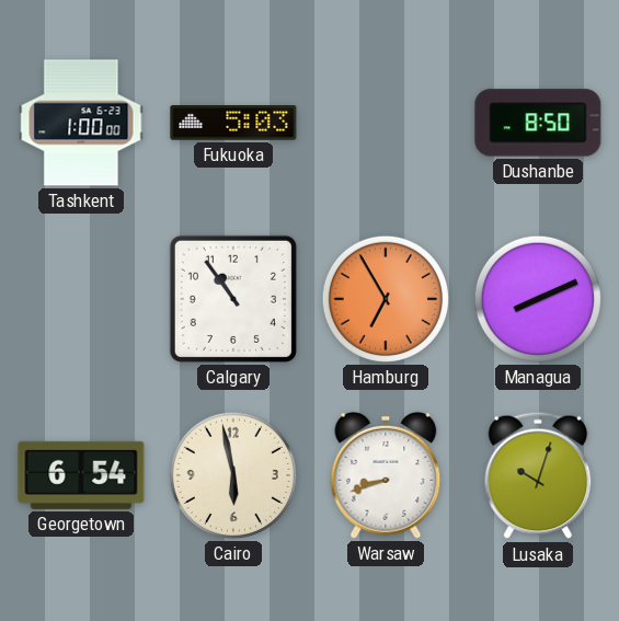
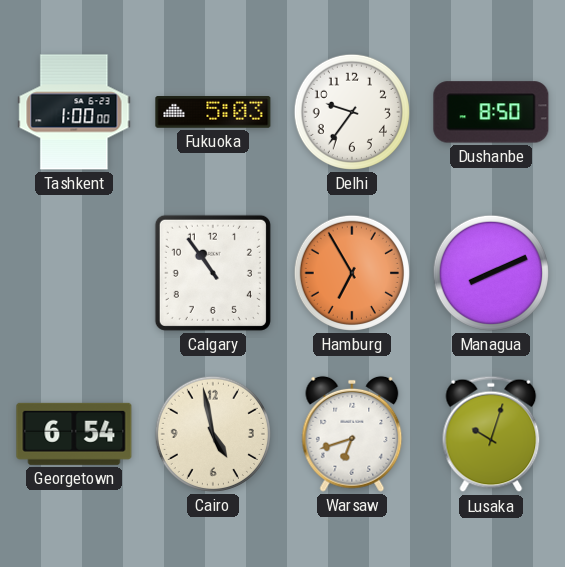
Delhi: none -> 9:36 (352, 112)
Cairo: 5:58 -> 4:58 (213, 434)
Warsaw: 8:42 -> 6:42 (352, 434)
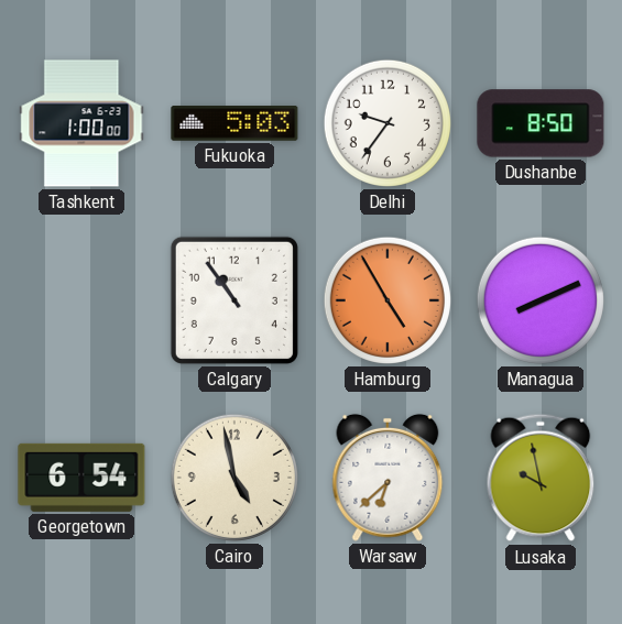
Hamburg: 6:55 -> 4:55 (388, 300)
Warsaw: 6:42 -> 6:38 (388, 478)
Lusaka: 10:03 -> 9:58 (541, 478)
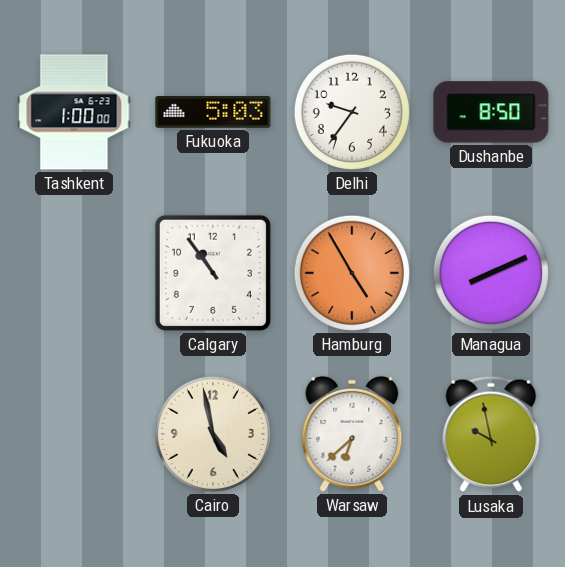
Georgetown: 6:54 -> none (81, 478)
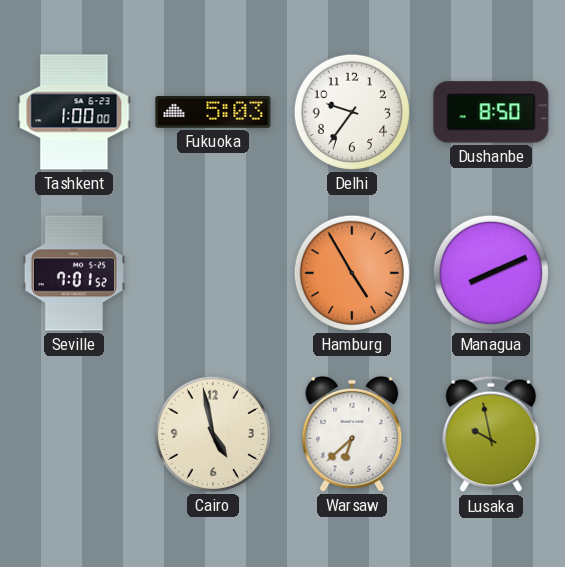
Seville: none -> 7:01 (74, 273)
Calgary: 10:54 -> none (213, 273)
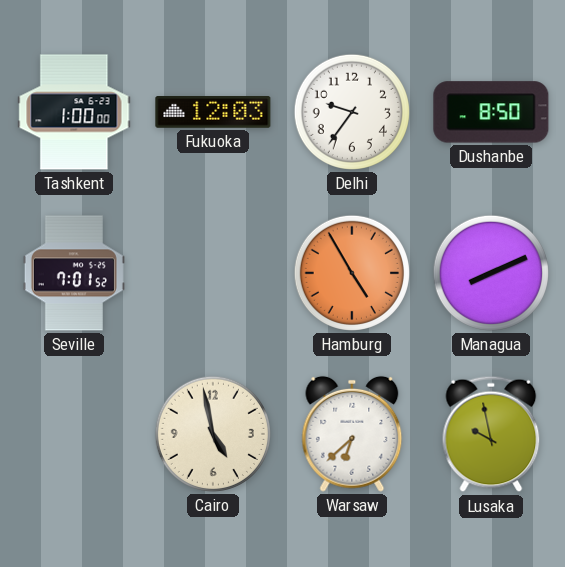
Fukuoka: 5:03 -> 12:03 (213, 113)
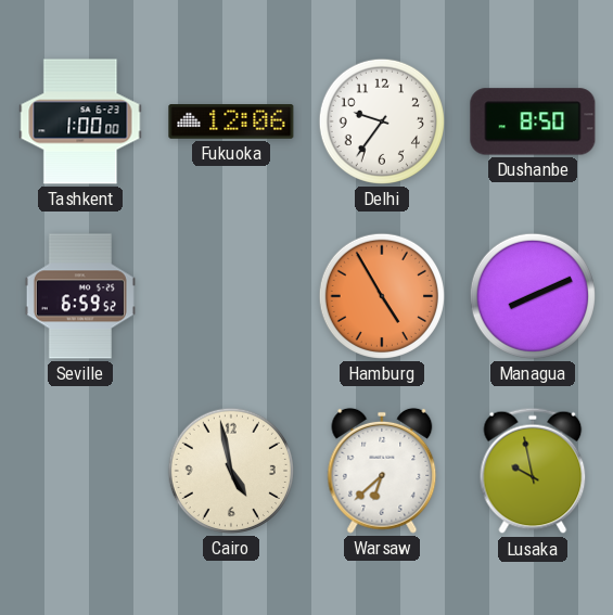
Fukuoka: 12:03 -> 12:06 (231, 123)
Seville: 7:01 -> 6:59 (80, 296)
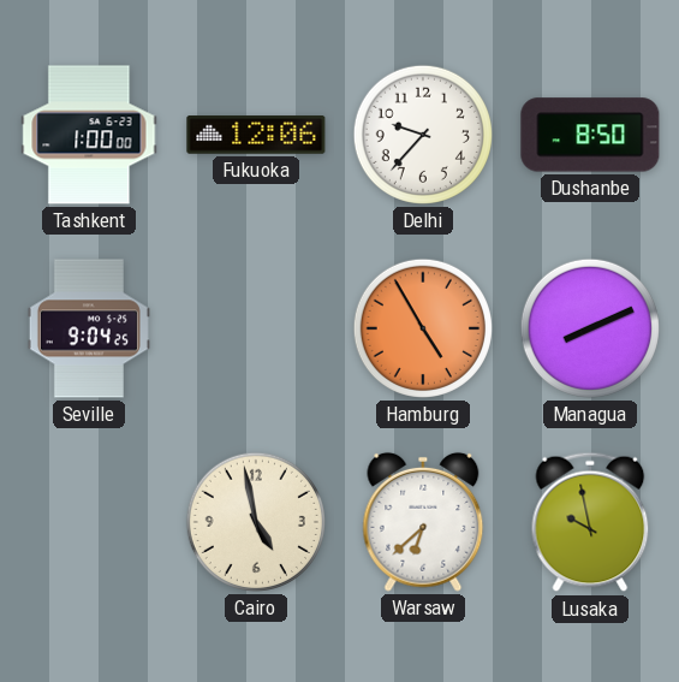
Delhi: 9:36 -> 9:37 (423, 135)
Seville: 6:59 -> 9:04 (89, 328)
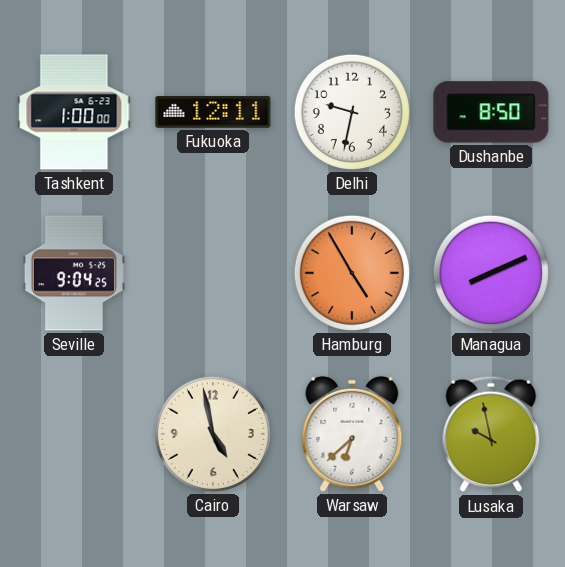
Fukuoka: 12:06 -> 12:11 (213, 113)
Delhi: 9:37 -> 9:32 (352, 112)
